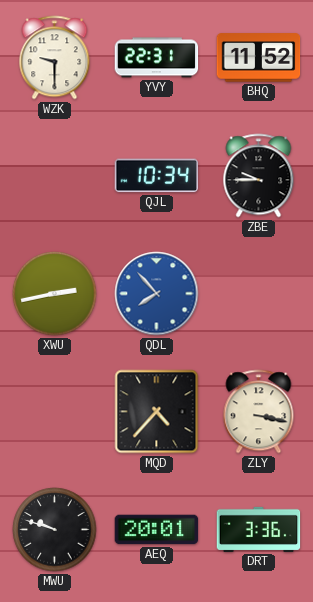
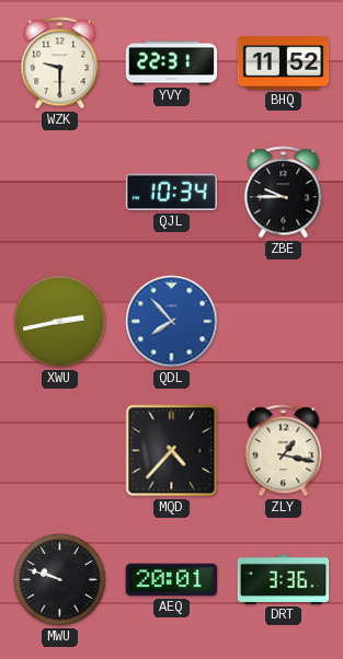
ZLY: 3:17 -> 1:17 (284, 451)
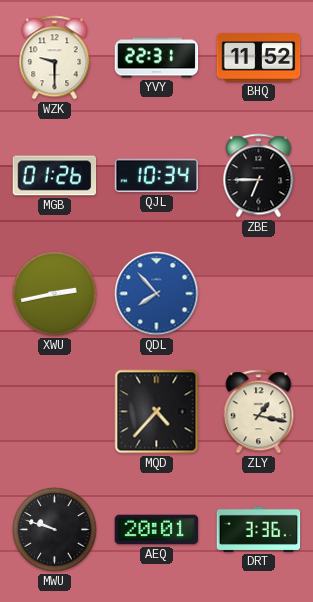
MGB: none -> 01:26 (55, 176)
ZBE: 9:45 -> 6:45 (259, 176)
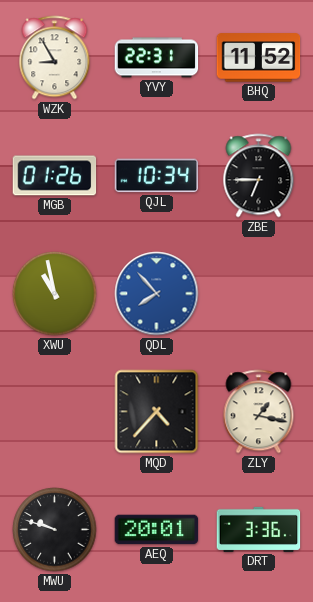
WZK: 9:30 -> 8:55 (55, 58)
XWU: 2:43 -> 10:58 (55, 294)
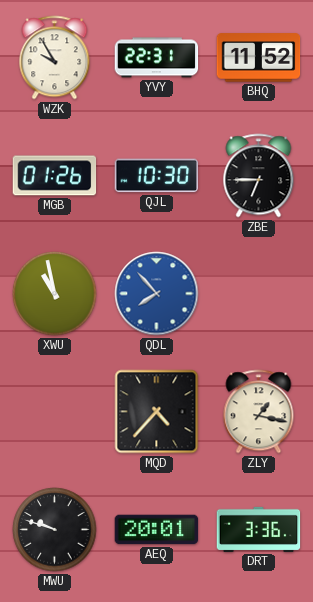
WZK: 8:55 -> 9:55 (55, 58)
QJL: 10:34 -> 10:30 (157, 176)
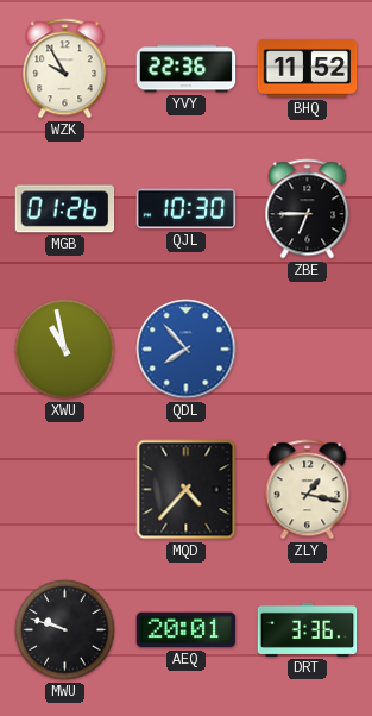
YVY: 22:31 -> 22:36 (187, 69)
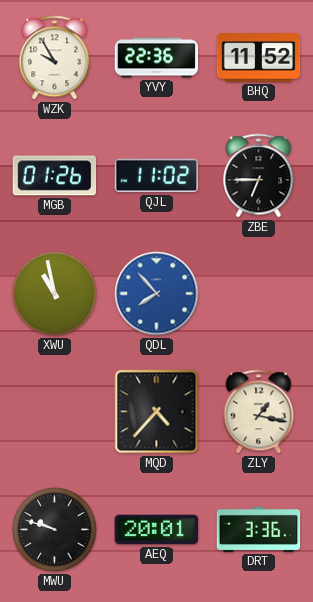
QJL: 10:30 -> 11:02 (157, 176)
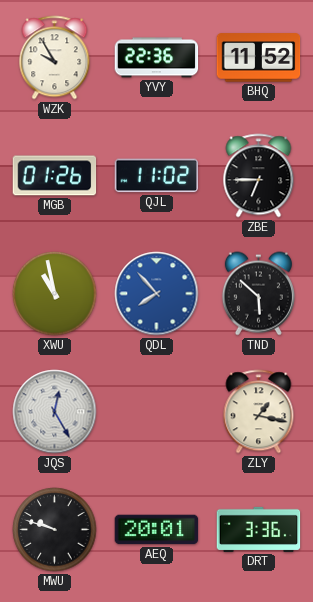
TND: none -> 5:52 (258, 294)
JQS: none -> 12:25 (55, 412)
MQD: 4:37 -> none (157, 412)
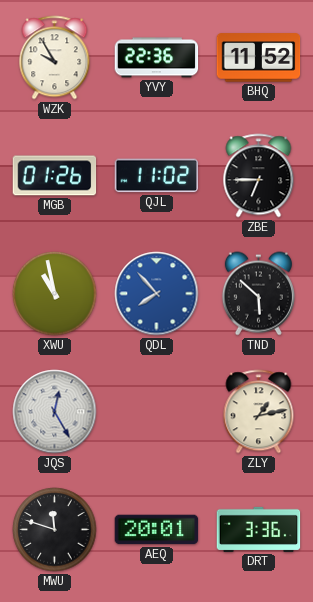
ZLY: 1:17 -> 1:13 (259, 412)
MWU: 9:48 -> 11:48 (55, 530)
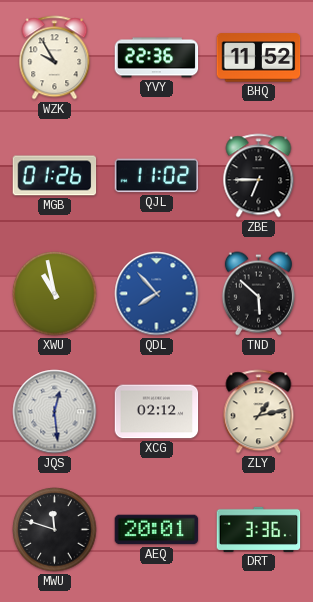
JQS: 12:25 -> 12:29 (55, 412)
XCG: none -> 02:12 (157, 412)
